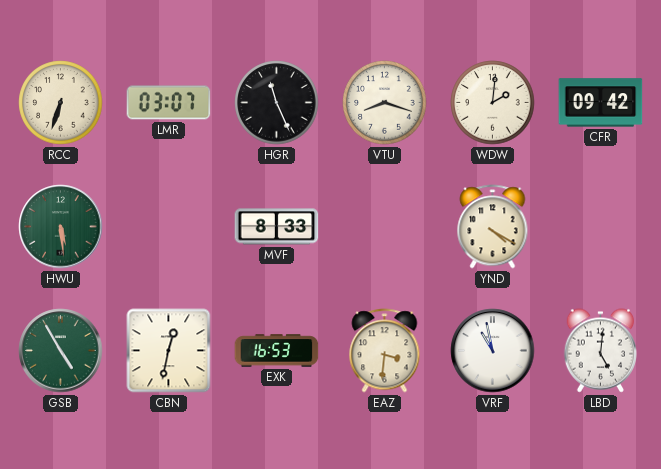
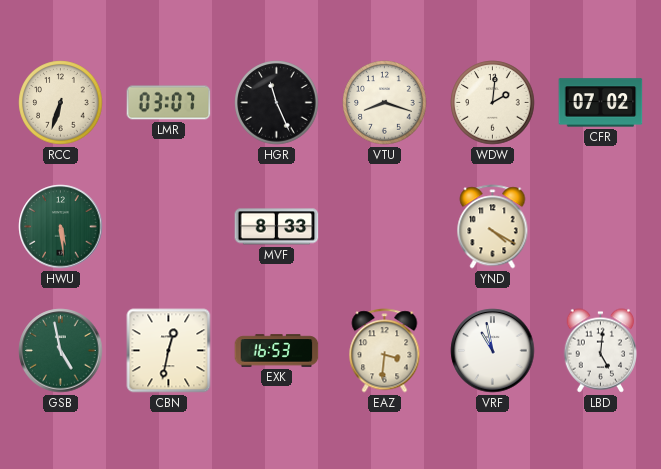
CFR: 09:42 -> 07:02 (601, 103)
GSB: 4:55 -> 4:58 (61, 351)
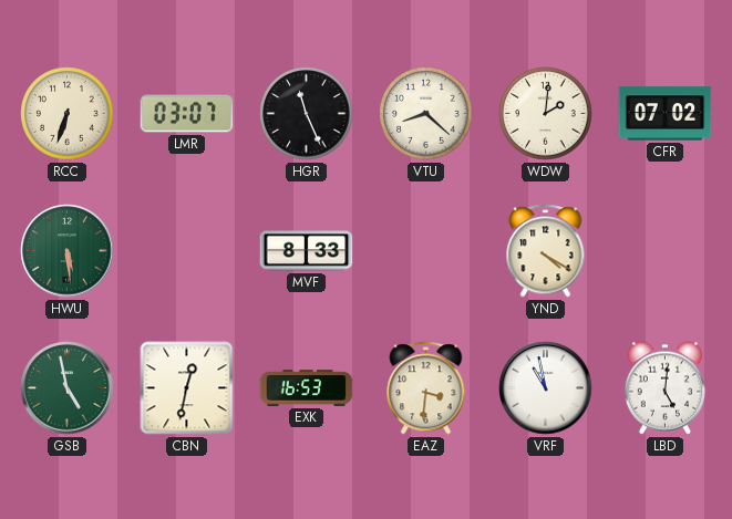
VTU: 8:18 -> 8:22 (426, 114)
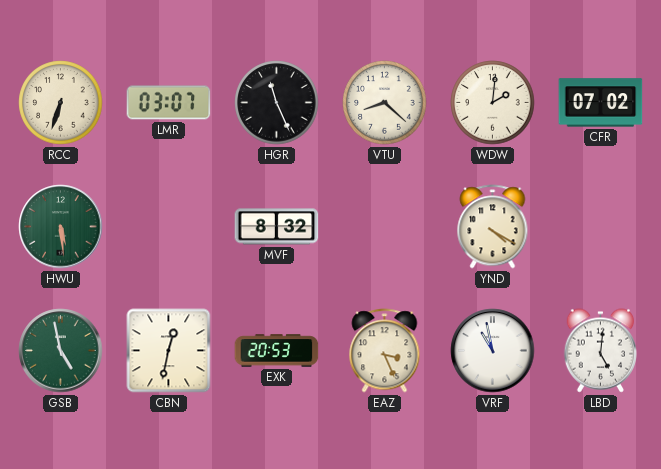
MVF: 8:33 -> 8:32 (277, 227)
EXK: 16:53 -> 20:53 (277, 351)
EAZ: 3:31 -> 3:26 (385, 351)
